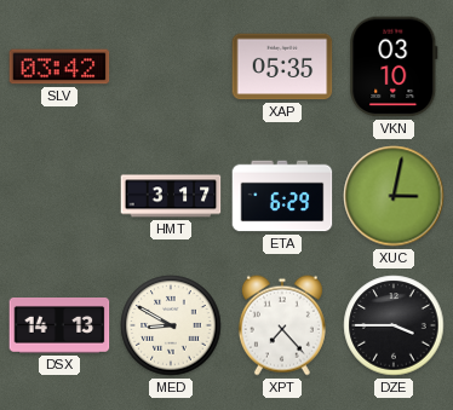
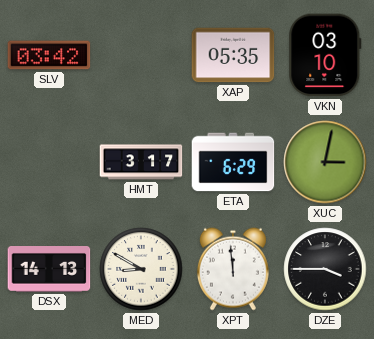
XPT: 7:23 -> 11:59 (233, 269)
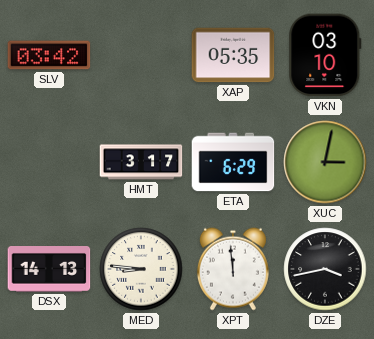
MED: 8:50 -> 8:46 (141, 269)
DZE: 3:45 -> 3:43 (325, 269)
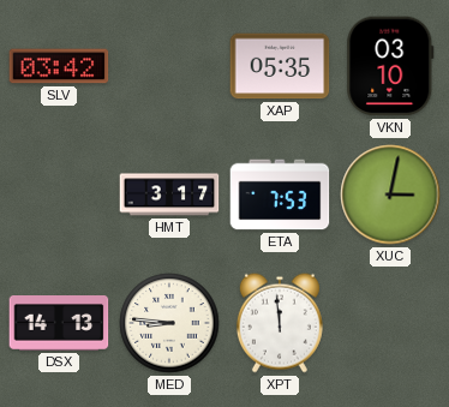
ETA: 6:29 -> 7:53 (280, 194)
DZE: 3:43 -> none (325, 269)
